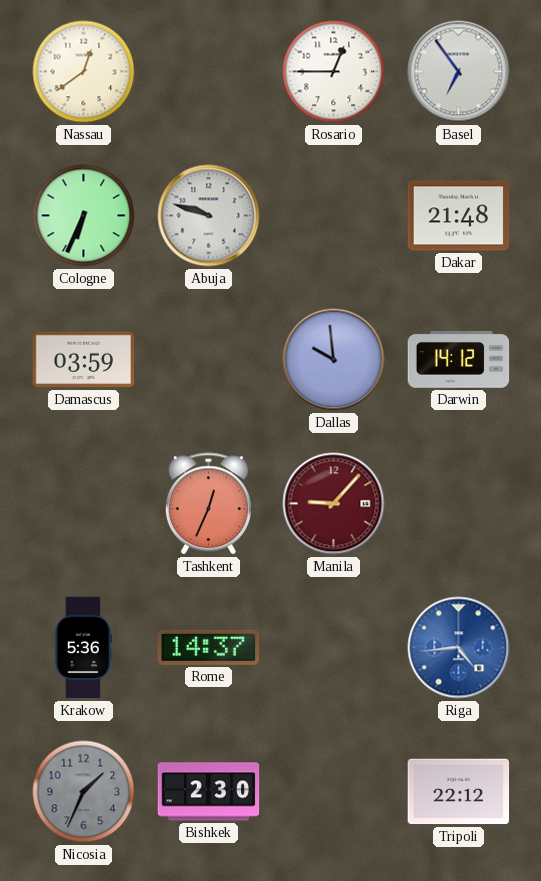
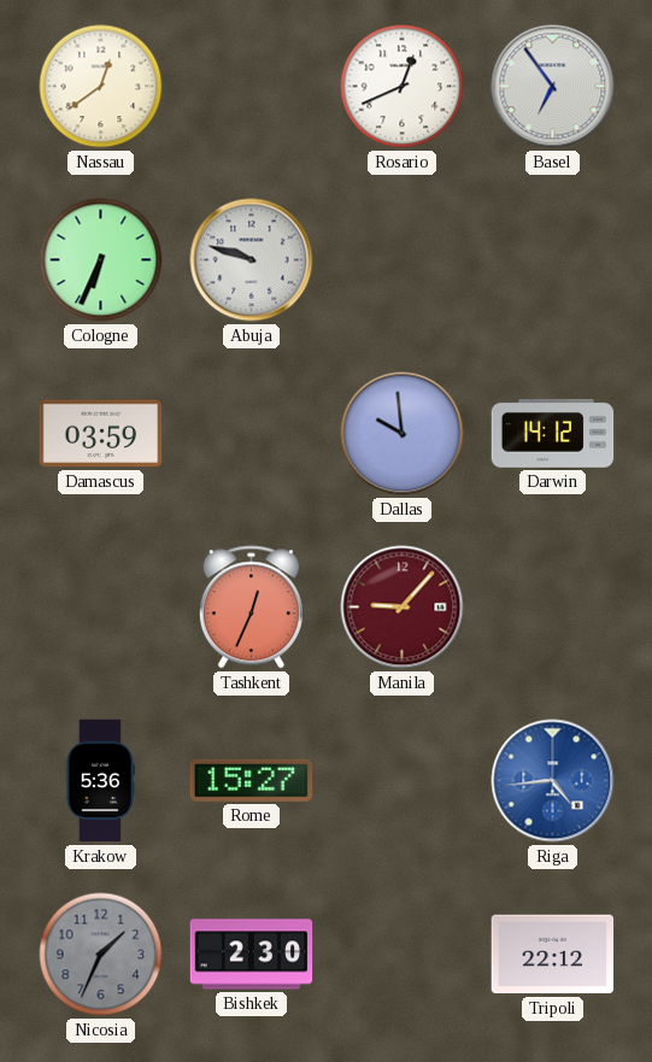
Rosario: 12:45 -> 12:41 (403, 87)
Dakar: 21:48 -> none (459, 216)
Rome: 14:37 -> 15:27 (252, 780)
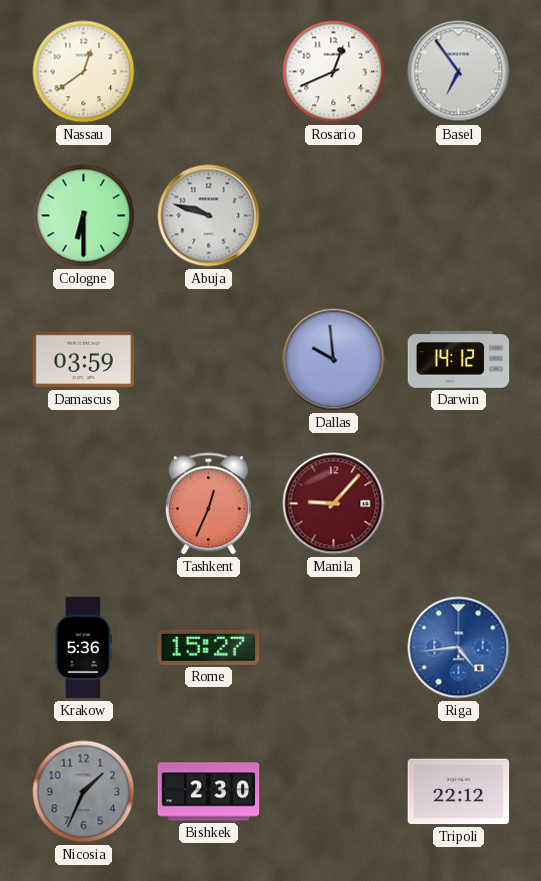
Cologne: 6:34 -> 6:30 (84, 216)
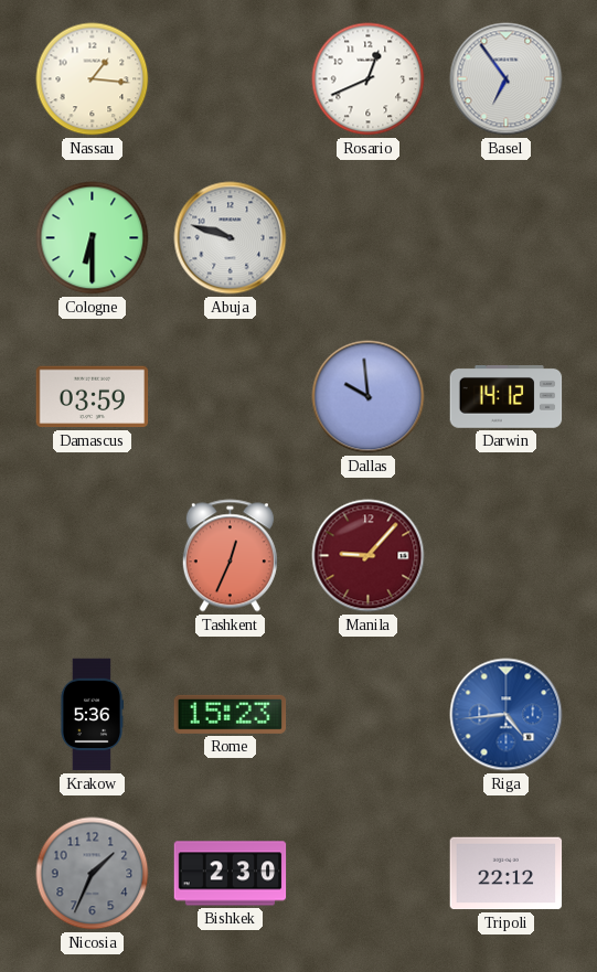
Nassau: 12:39 -> 1:16 (93, 79)
Rome: 15:27 -> 15:23 (231, 714)
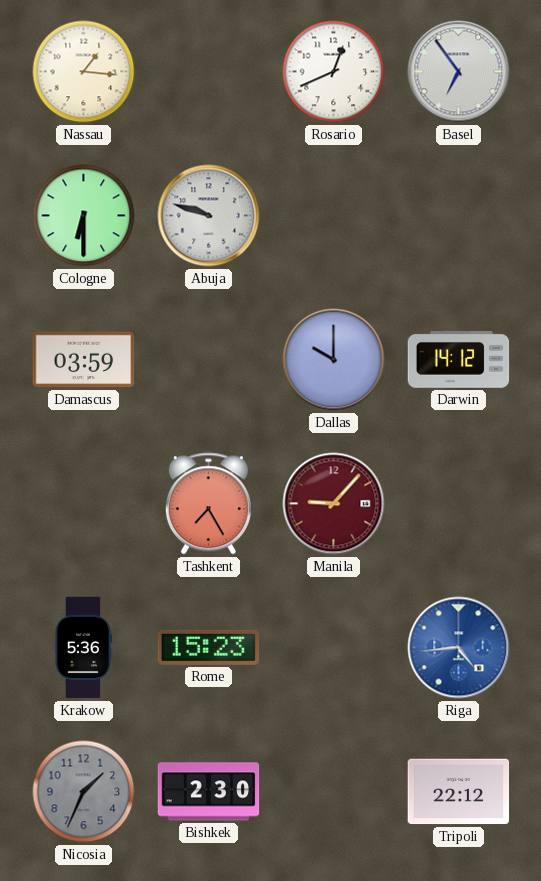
Dallas: 9:59 -> 10:00 (334, 360)
Tashkent: 12:34 -> 7:25 (208, 504)
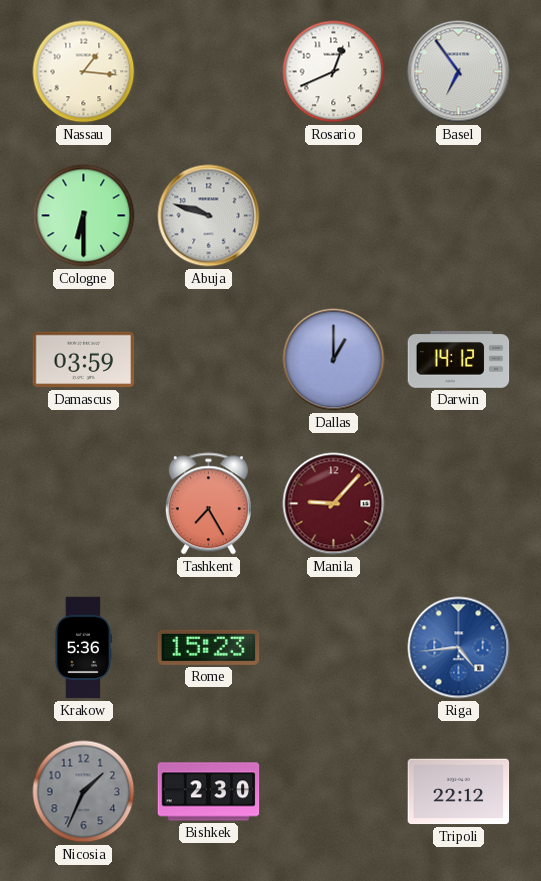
Dallas: 10:00 -> 1:00 (334, 360)
